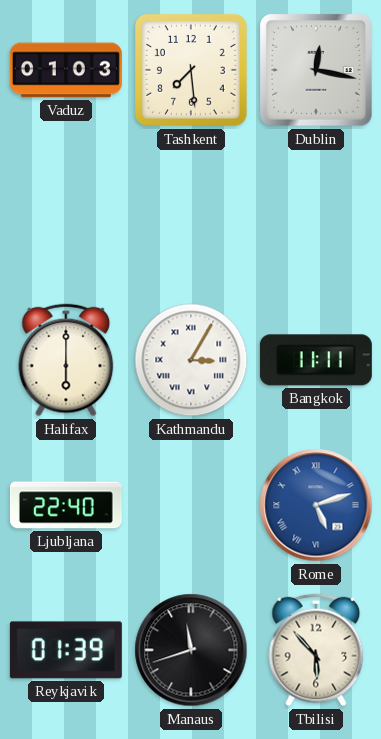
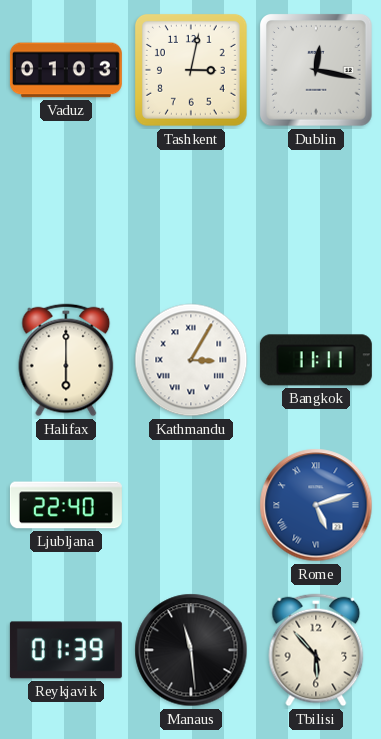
Tashkent: 7:29 -> 3:02 (191, 70)
Manaus: 11:42 -> 11:29 (191, 650)
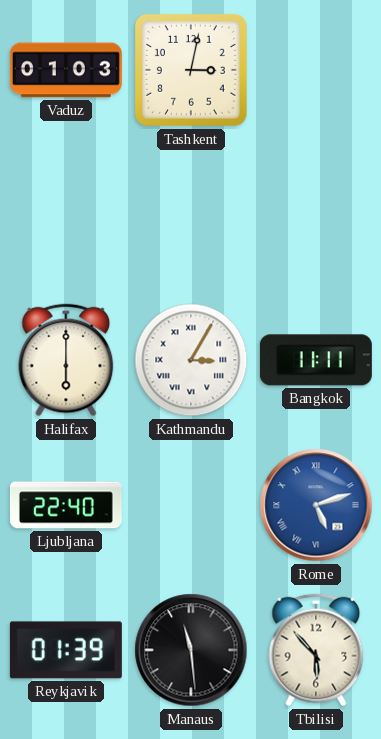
Dublin: 12:17 -> none (317, 71)
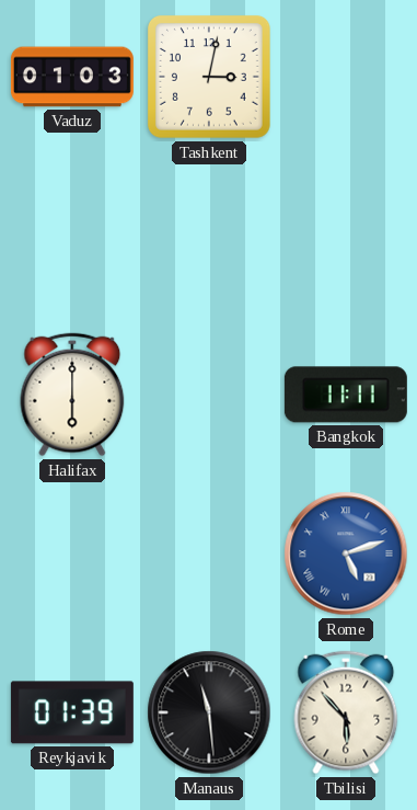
Kathmandu: 3:05 -> none (191, 360)
Ljubljana: 22:40 -> none (66, 505)
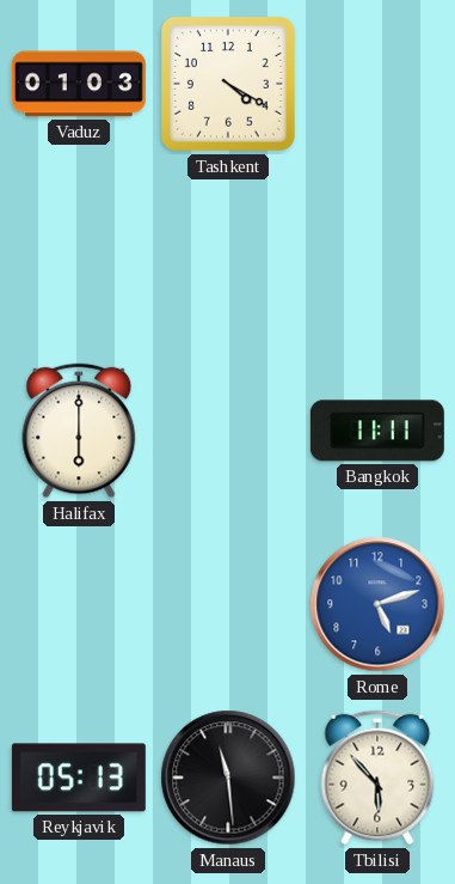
Tashkent: 3:02 -> 4:20 (228, 84)
Rome numerals: Roman -> Arabic (377, 604)
Reykjavik: 01:39 -> 05:13 (79, 778)
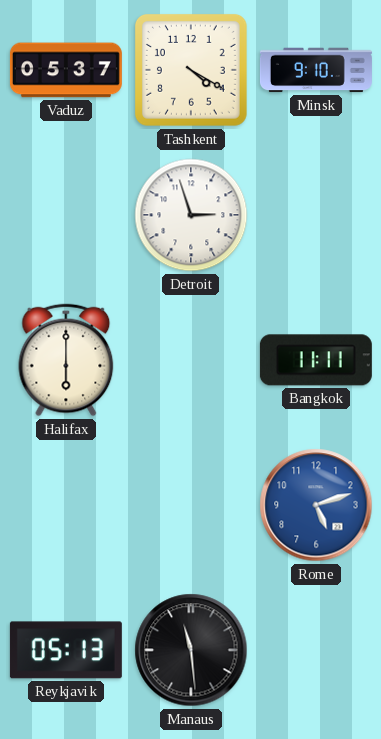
Vaduz: 01:03 -> 05:37 (66, 70)
Minsk: none -> 9:10 (316, 70)
Detroit: none -> 2:57 (191, 215)
Tbilisi: 5:53 -> none (377, 778)
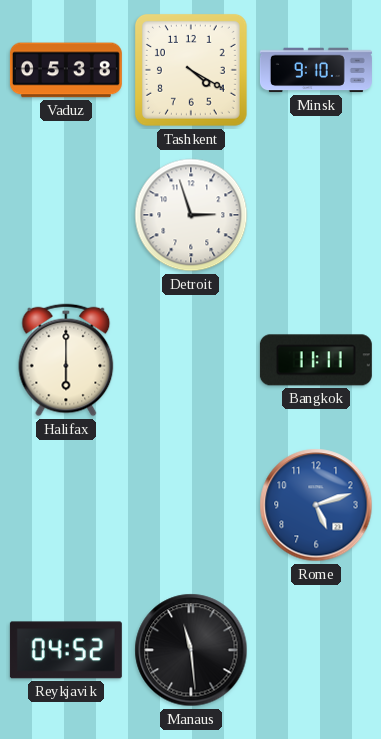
Vaduz: 05:37 -> 05:38 (66, 70)
Reykjavik: 05:13 -> 04:52 (66, 650)
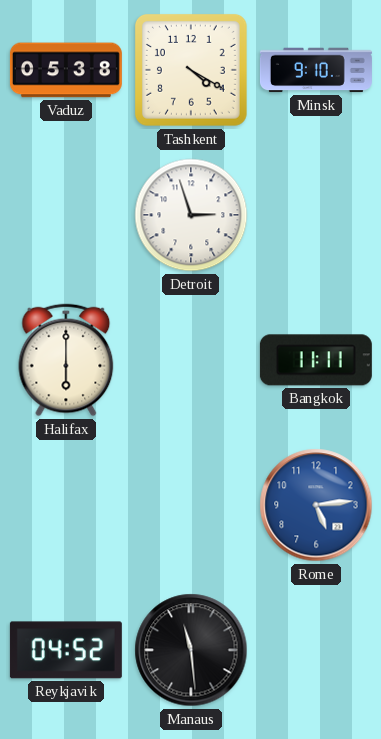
Rome: 5:12 -> 5:14 (316, 505)
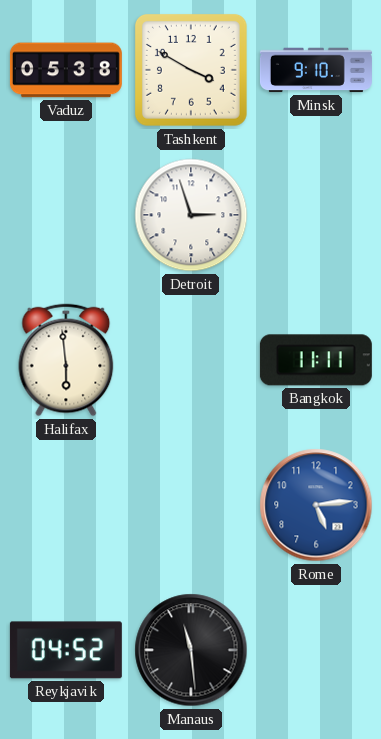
Tashkent: 4:20 -> 3:50 (191, 70)
Halifax: 6:00 -> 5:59 (66, 360)
